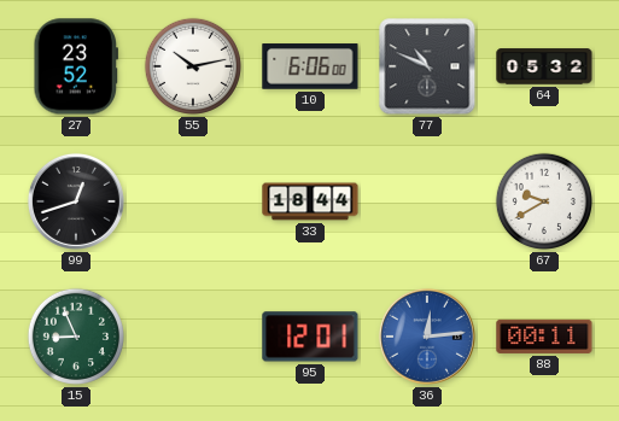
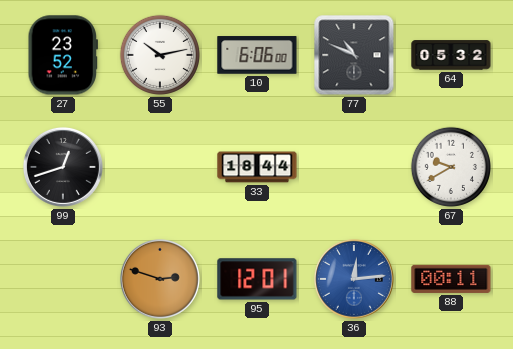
15: 8:56 -> none (76, 337)
93: none -> 2:48 (160, 279)
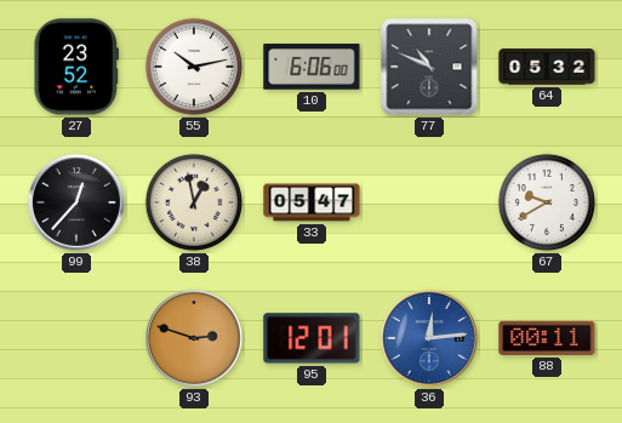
99: 12:42 -> 12:37 (76, 202)
38: none -> 12:58 (194, 202)
33: 18:44 -> 05:47 (312, 202)
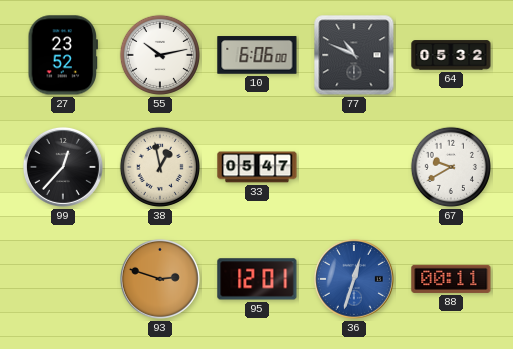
36: 12:14 -> 12:33 (354, 279)
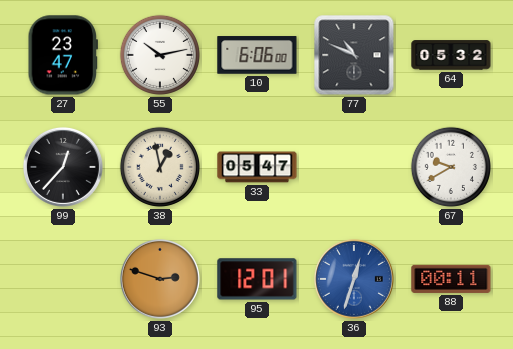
27: 23:52 -> 23:47 (62, 55)
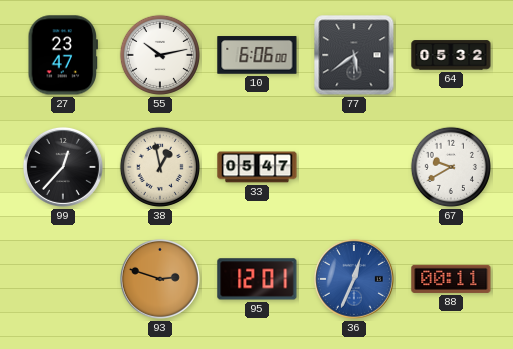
77: 10:49 -> 5:39 (354, 55)
36: 12:33 -> 12:34 (354, 279)
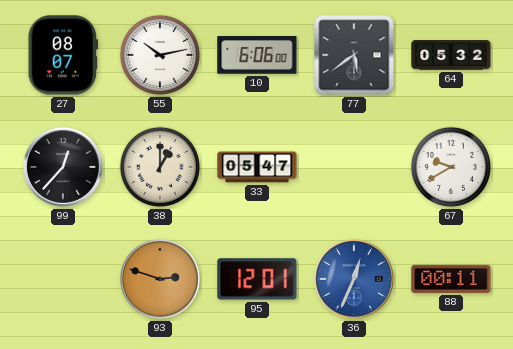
27: 23:47 -> 08:07 (62, 55)
38: 12:58 -> 1:00 (160, 167)
